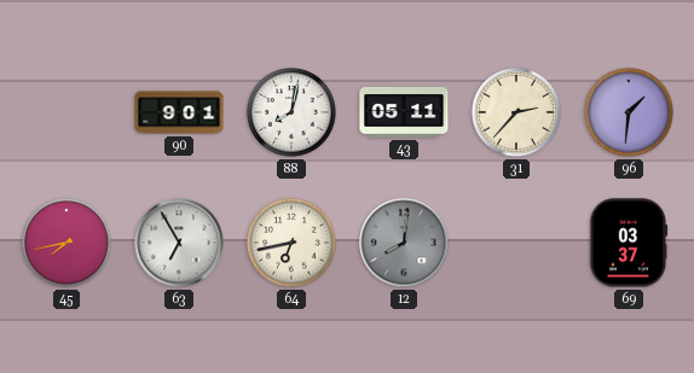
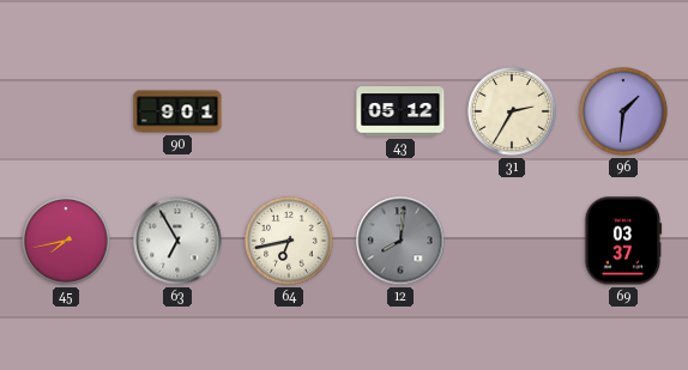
88: 8:02 -> none (291, 112)
43: 05:11 -> 05:12 (400, 111)
31: 2:37 -> 2:35 (512, 111)
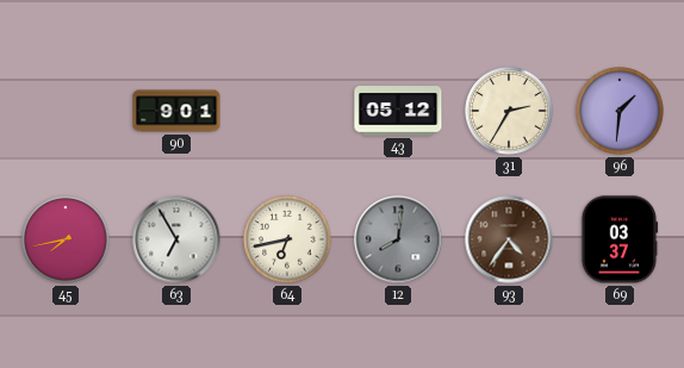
93: none -> 4:36 (509, 239)
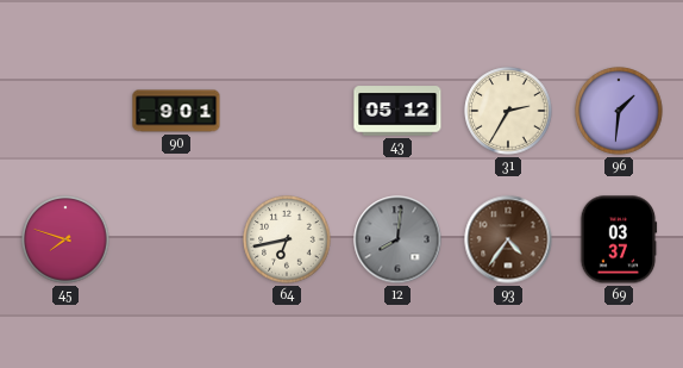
45: 7:43 -> 7:48 (65, 239)
63: 6:55 -> none (176, 239)
